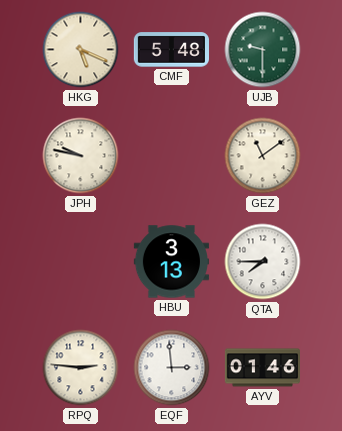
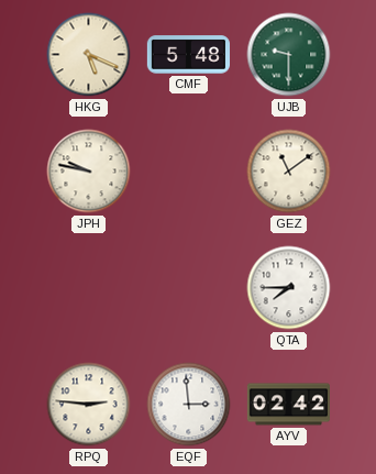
HBU: 3:13 -> none (171, 262)
AYV: 01:46 -> 02:42 (288, 405)
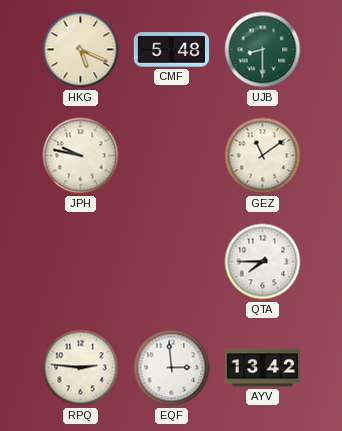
UJB: 9:30 -> 8:30 (263, 50)
AYV: 02:42 -> 13:42 (262, 368)
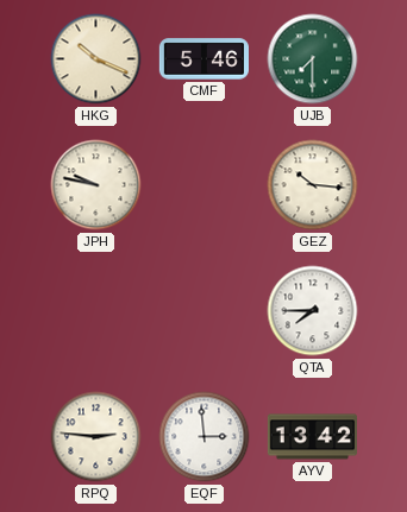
HKG: 5:19 -> 10:19 (96, 59)
CMF: 5:48 -> 5:46 (203, 59)
UJB: 8:30 -> 7:30 (313, 59)
GEZ: 11:09 -> 10:16 (313, 185)
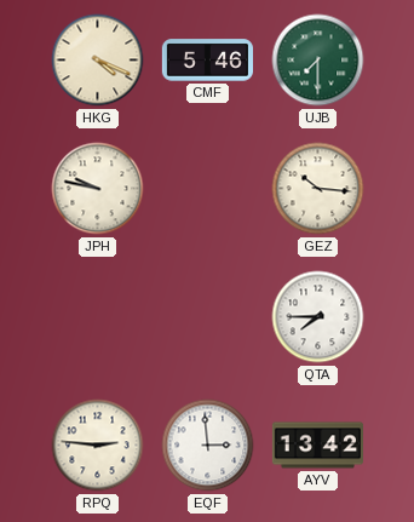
HKG: 10:19 -> 4:19 (98, 61)
